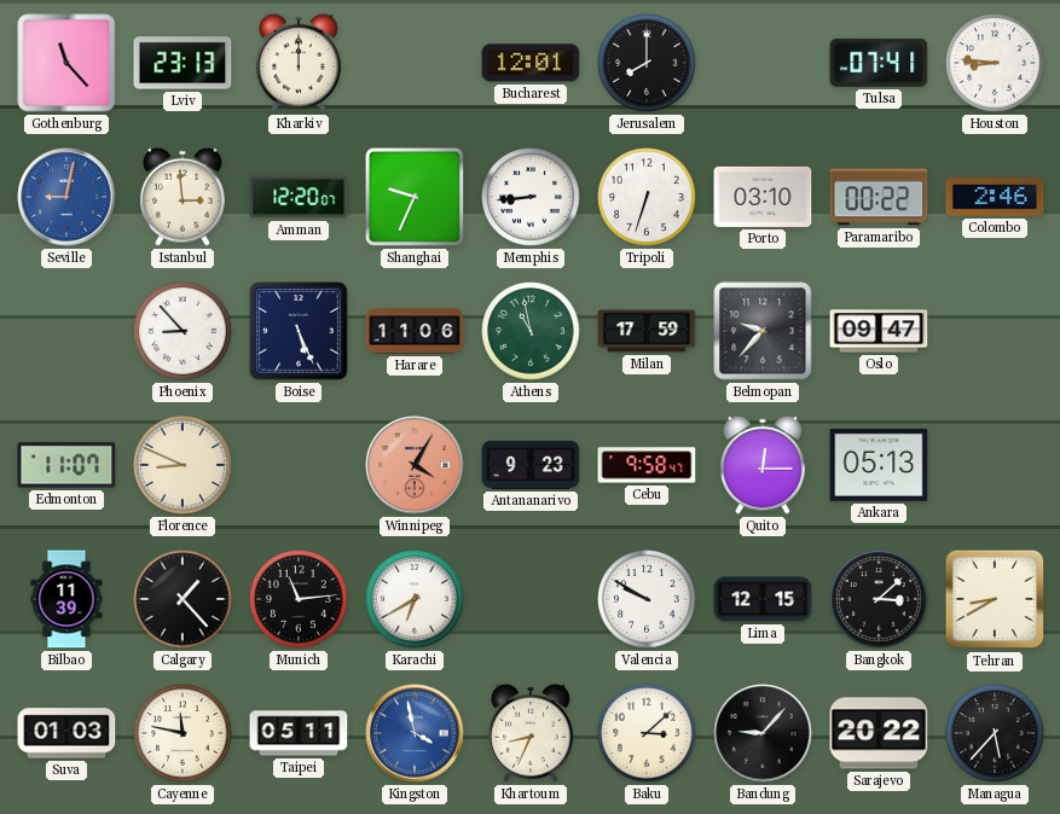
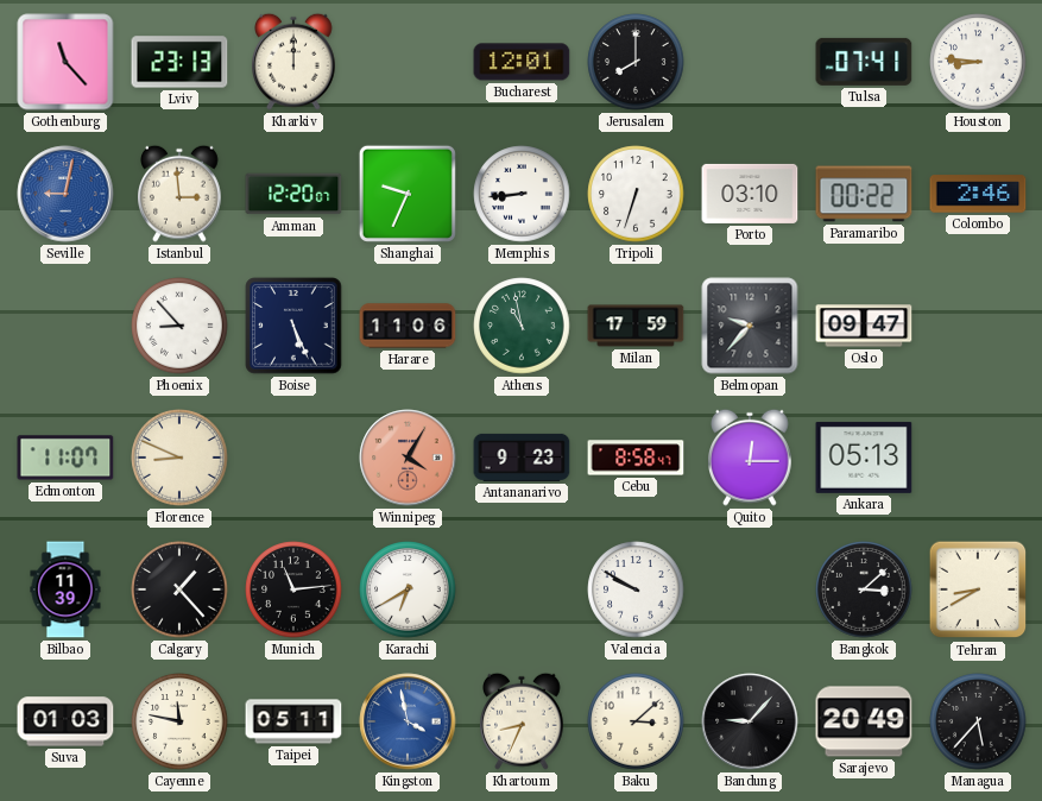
Cebu: 9:58 -> 8:58 (636, 458)
Lima: 12:15 -> none (763, 599)
Sarajevo: 20:22 -> 20:49 (864, 721)
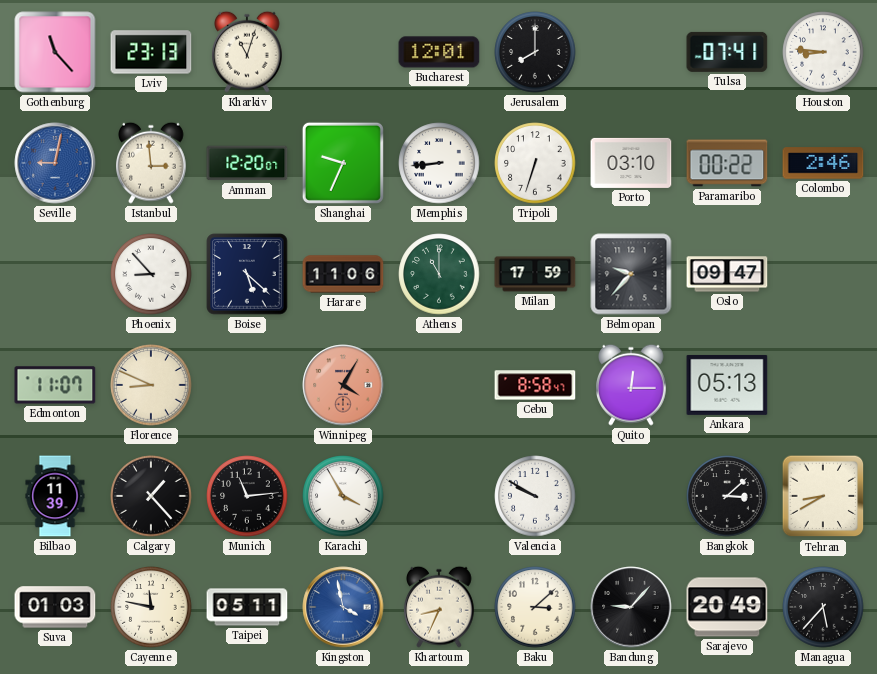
Kharkiv: 12:00 -> 11:03 (247, 52)
Boise: 5:26 -> 5:22 (247, 274)
Athens: 10:58 -> 11:00 (439, 274)
Antananarivo: 9:23 -> none (522, 458)
Karachi: 6:40 -> 3:55 (343, 496)
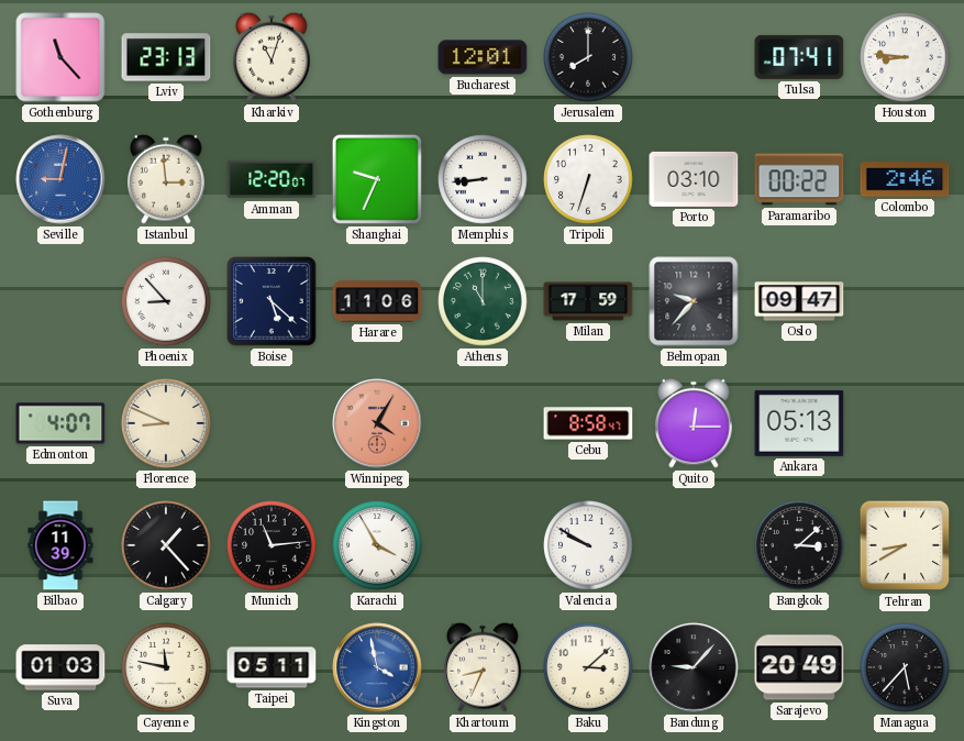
Edmonton: 11:07 -> 4:07 (60, 423)
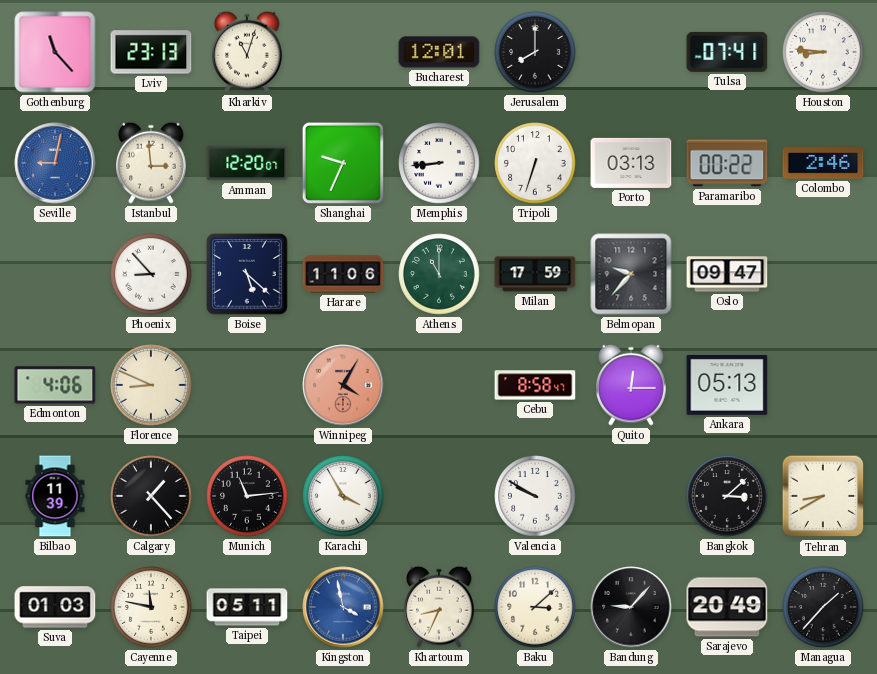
Porto: 03:10 -> 03:13 (631, 163)
Edmonton: 4:07 -> 4:06 (55, 385)
Managua: 5:37 -> 1:37 (823, 607)
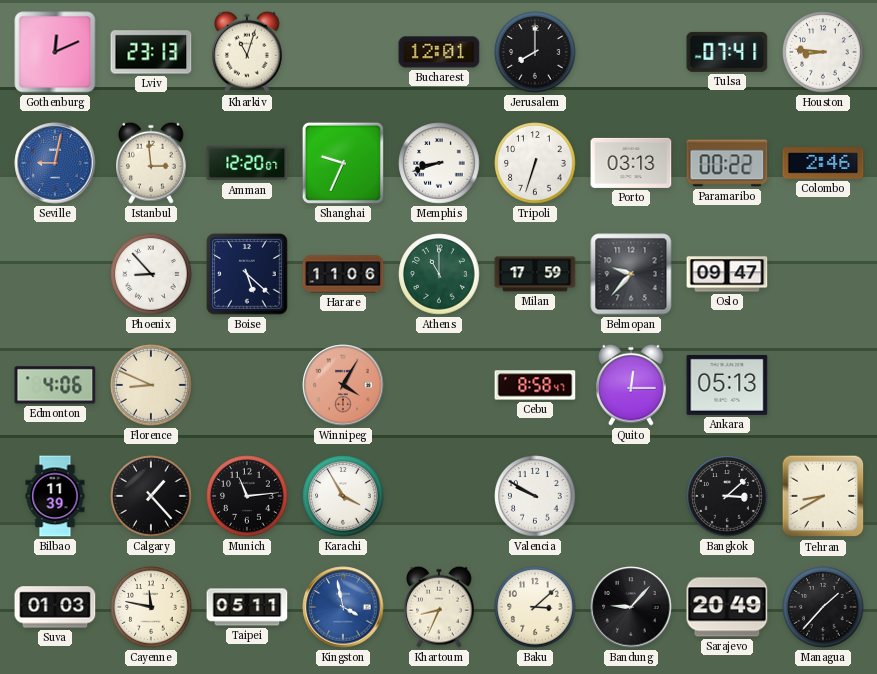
Gothenburg: 11:23 -> 12:11 (55, 52)
Memphis: 8:44 -> 8:42 (439, 163)
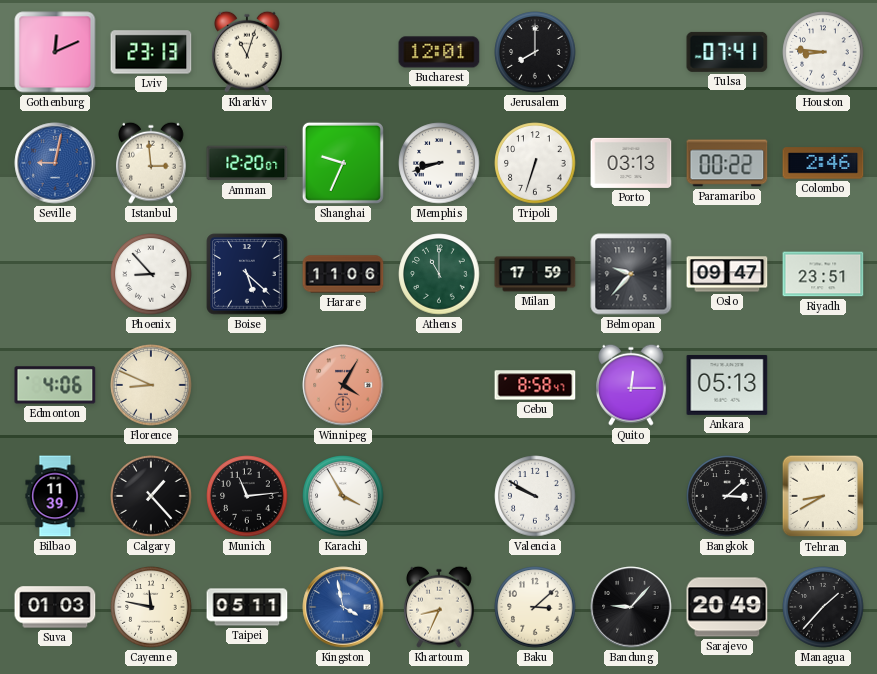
Riyadh: none -> 23:51 (823, 274)
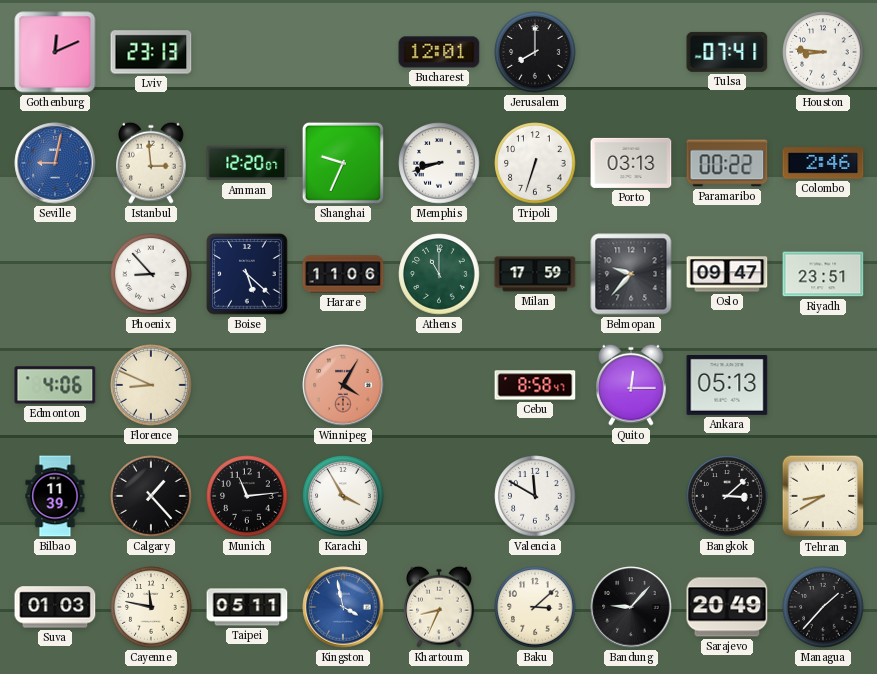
Kharkiv: 11:03 -> none (247, 52)
Valencia: 9:50 -> 11:50 (535, 496)
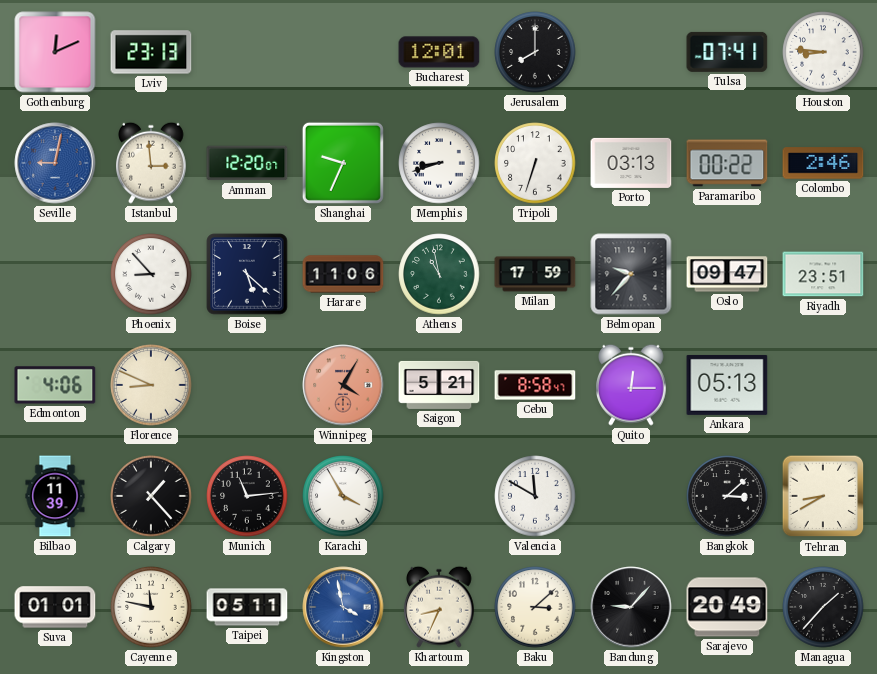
Athens: 11:00 -> 10:58 (439, 274)
Saigon: none -> 5:21 (439, 385)
Suva: 01:03 -> 01:01 (55, 607)
